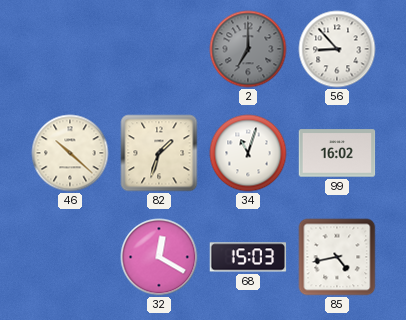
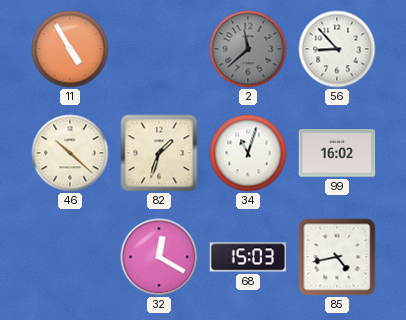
11: none -> 4:55 (70, 49)
2: 7:00 -> 11:38 (248, 49)
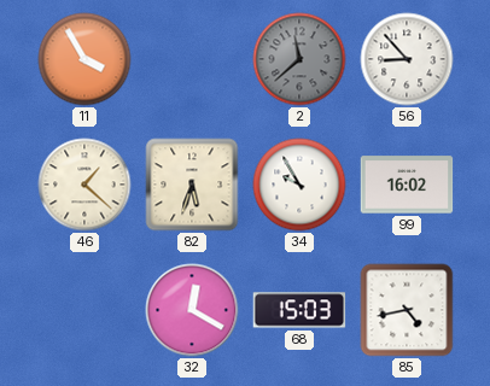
11: 4:55 -> 3:55 (84, 59)
46: 10:22 -> 1:22 (84, 185)
82: 1:33 -> 5:33 (192, 185)
34: 11:03 -> 9:55 (299, 185)
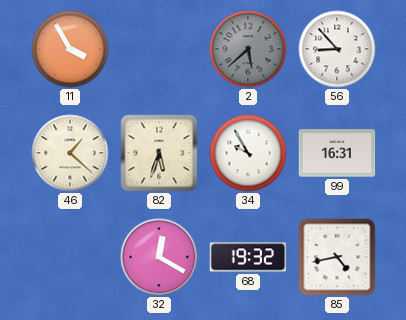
2: 11:38 -> 5:38 (248, 49)
99: 16:02 -> 16:31 (337, 153)
68: 15:03 -> 19:32 (248, 257)
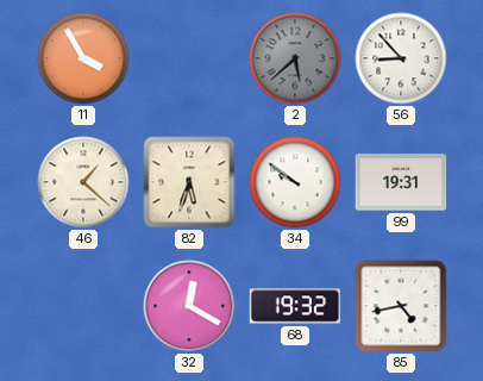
34: 9:55 -> 9:51 (295, 182)
99: 16:31 -> 19:31 (401, 182)
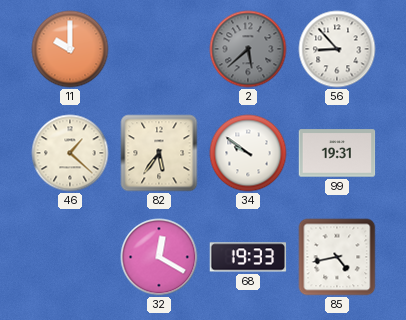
11: 3:55 -> 10:00 (70, 49)
82: 5:33 -> 5:36 (159, 153)
68: 19:32 -> 19:33 (248, 257)
